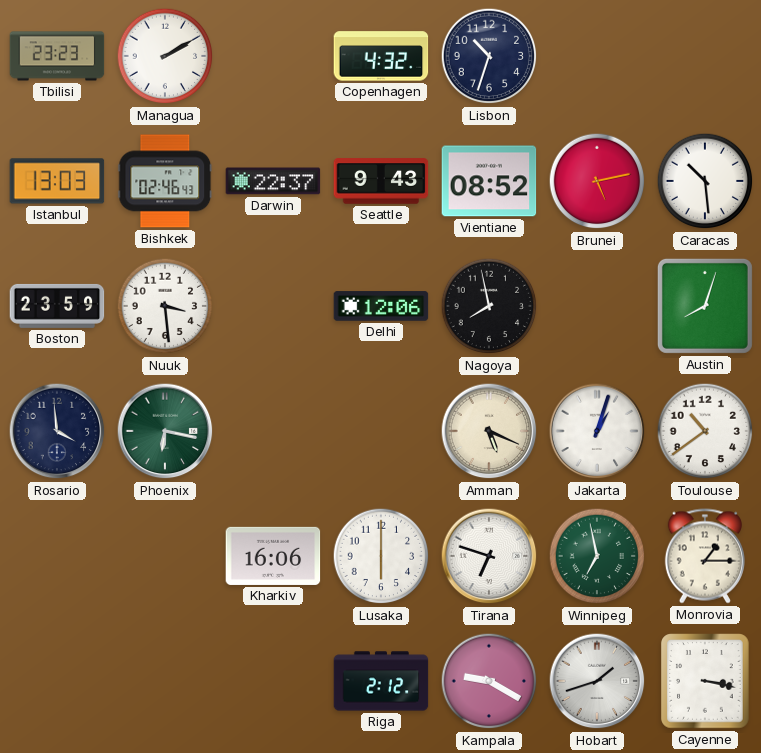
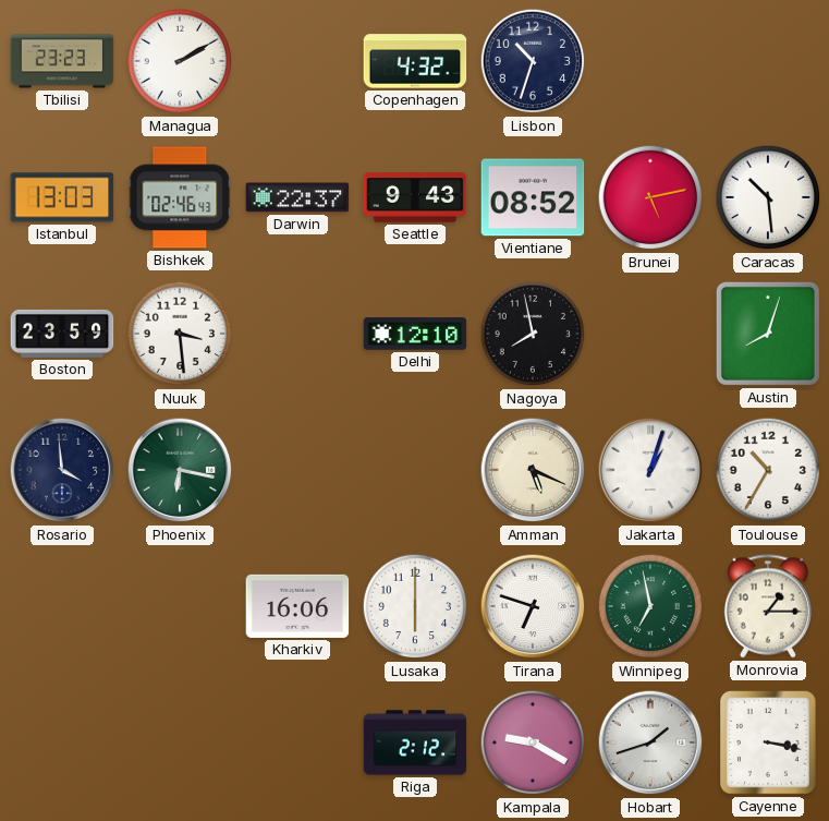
Delhi: 12:06 -> 12:10 (415, 334)
Toulouse: 10:39 -> 10:35 (768, 470)
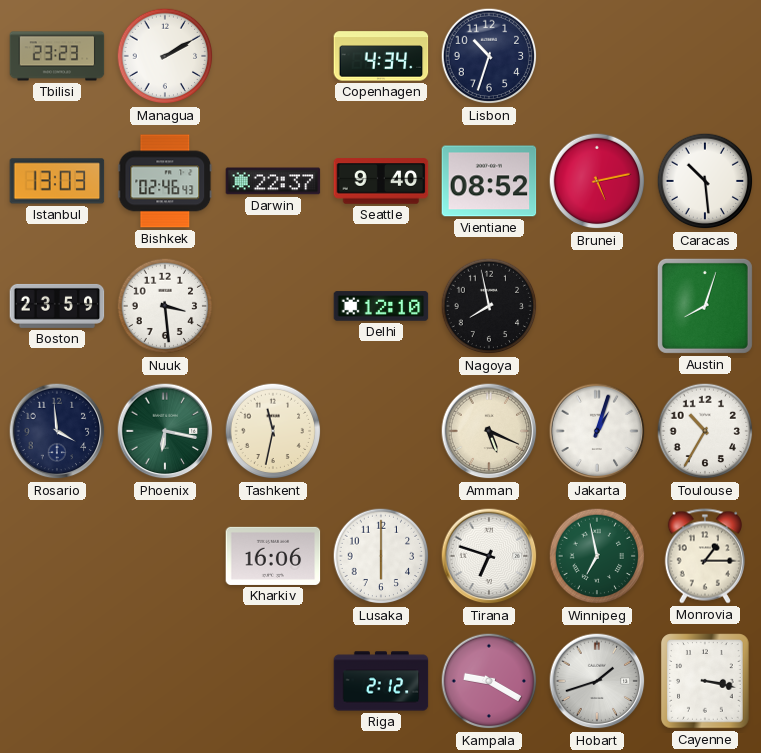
Copenhagen: 4:32 -> 4:34 (381, 56)
Seattle: 9:43 -> 9:40 (381, 181)
Tashkent: none -> 11:32 (273, 431)
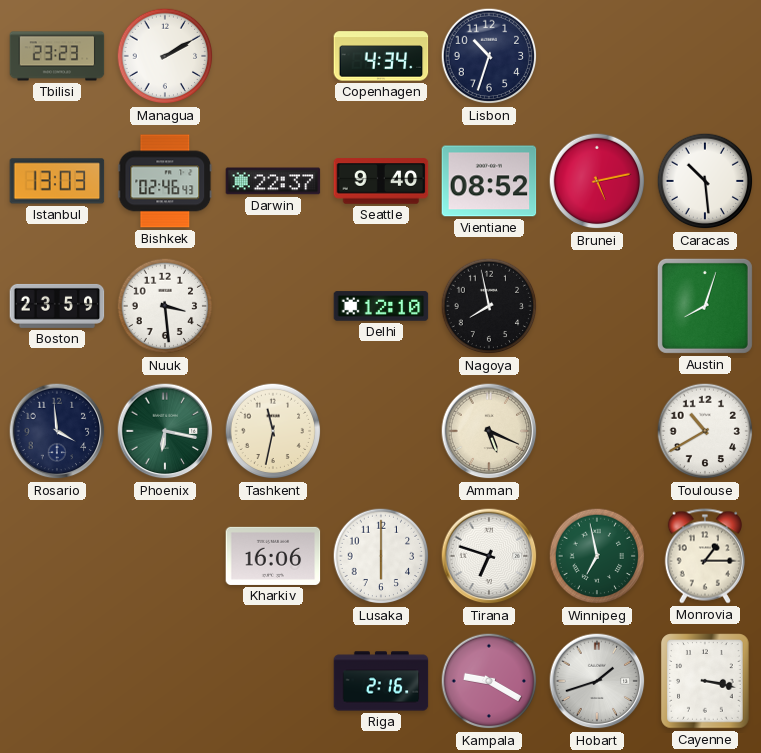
Jakarta: 1:03 -> none (597, 431)
Toulouse: 10:35 -> 10:40 (705, 431)
Riga: 2:12 -> 2:16 (381, 681)
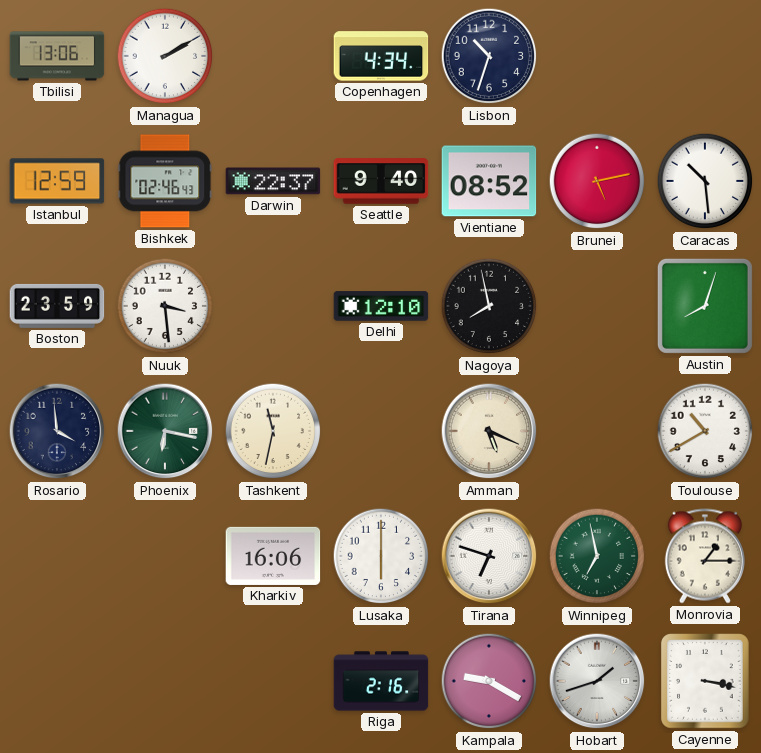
Tbilisi: 23:23 -> 13:06 (57, 56)
Istanbul: 13:03 -> 12:59 (57, 181)
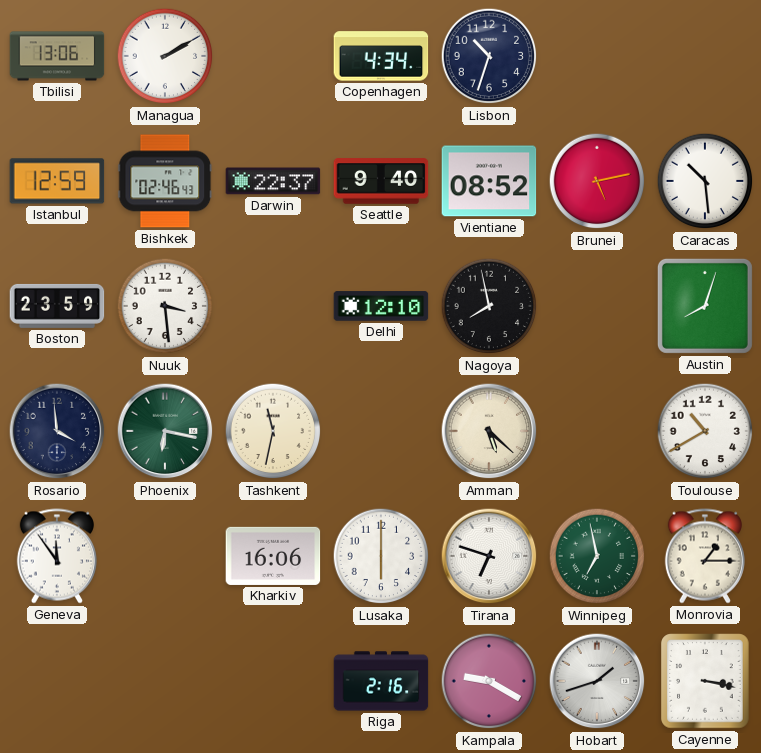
Amman: 5:19 -> 5:22 (489, 431)
Geneva: none -> 11:54 (57, 556)
